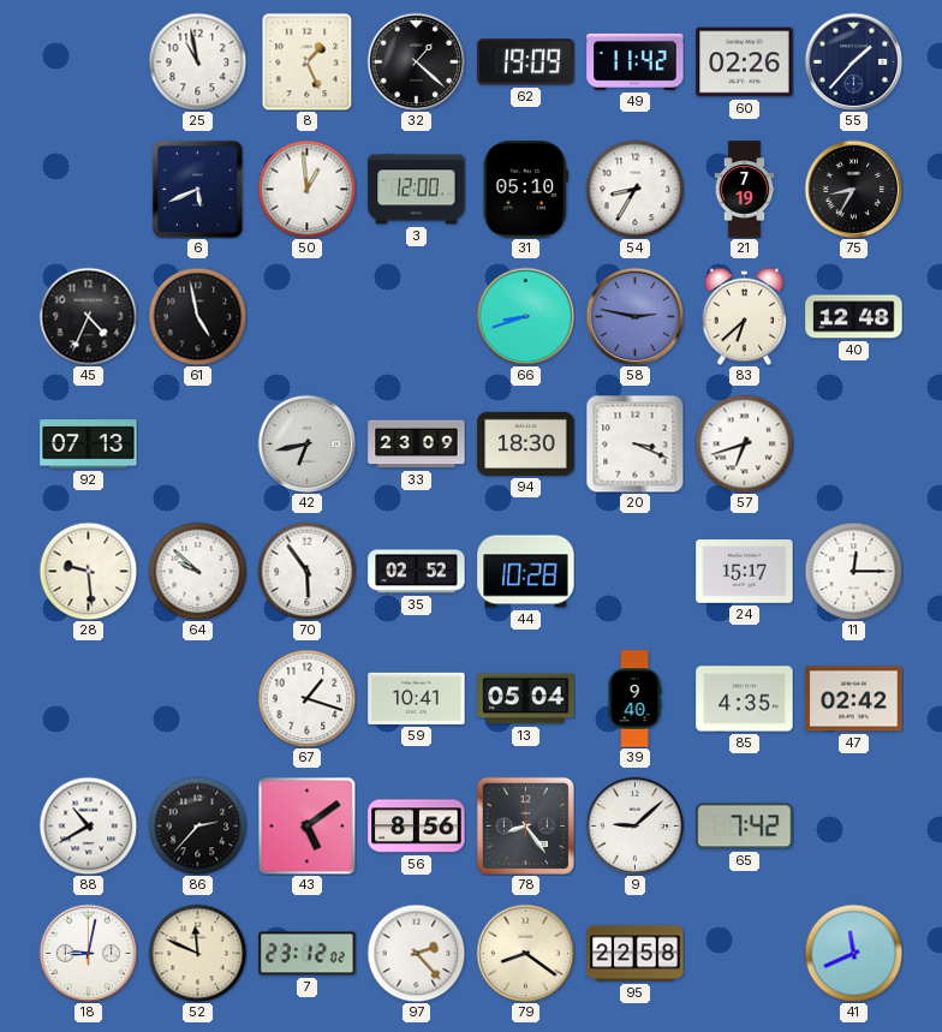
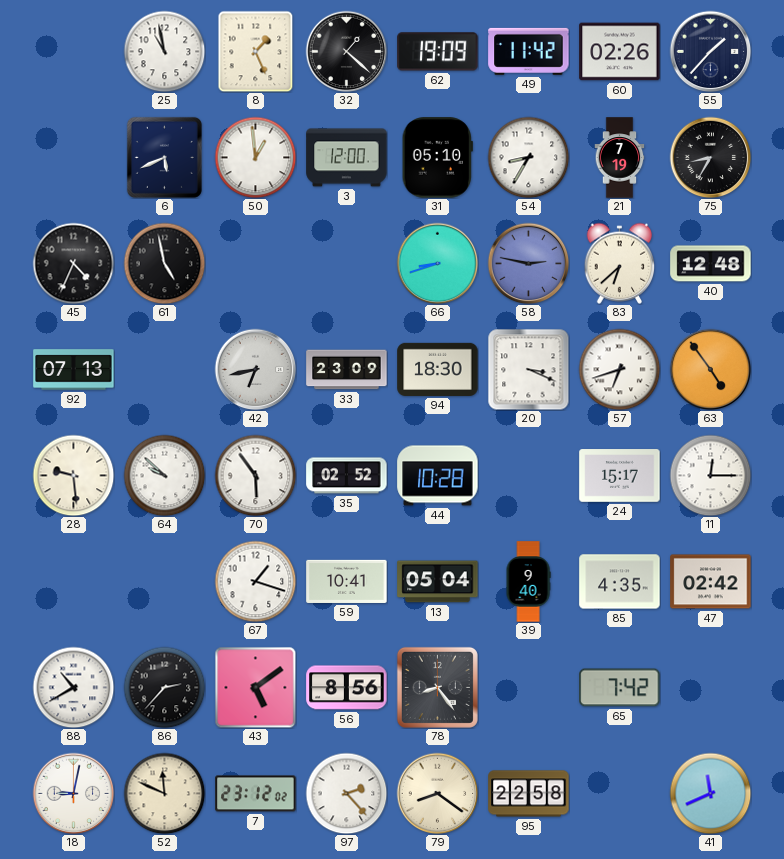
63: none -> 4:54 (710, 369)
9: 9:08 -> none (634, 825)
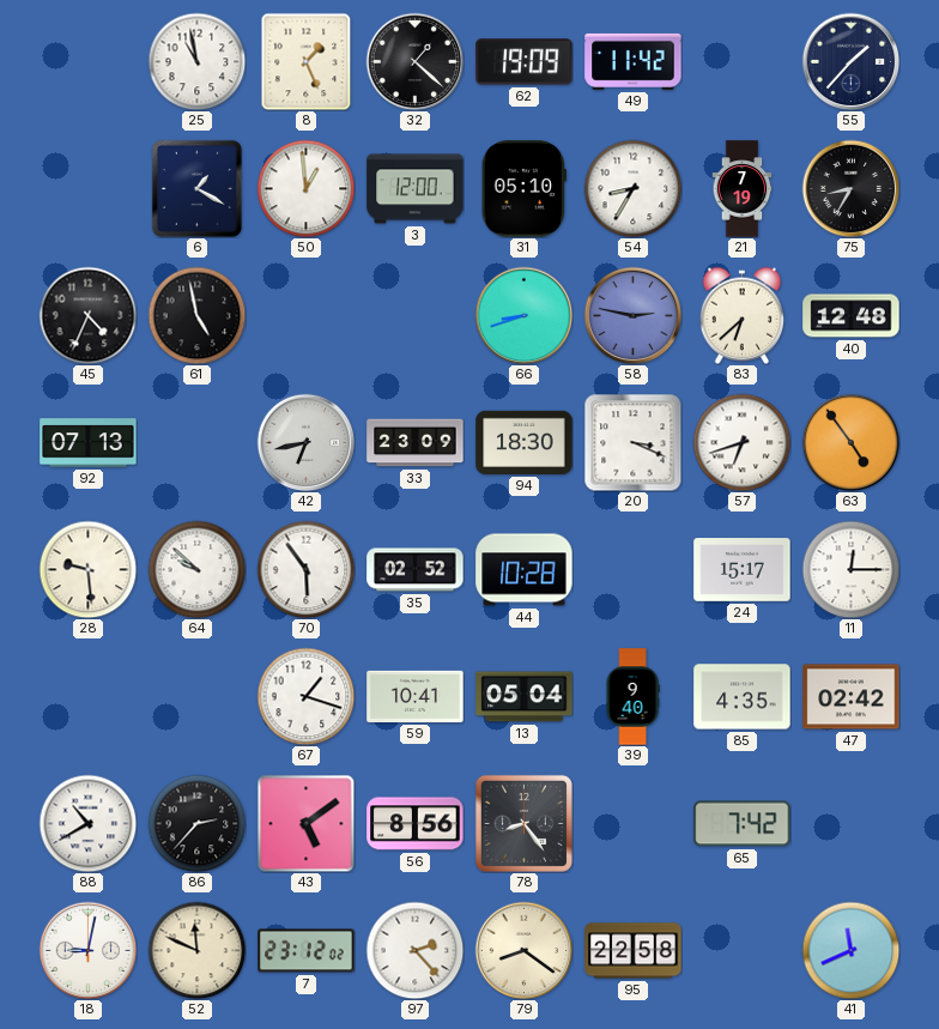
60: 02:26 -> none (620, 52)
6: 5:41 -> 1:20 (196, 188)
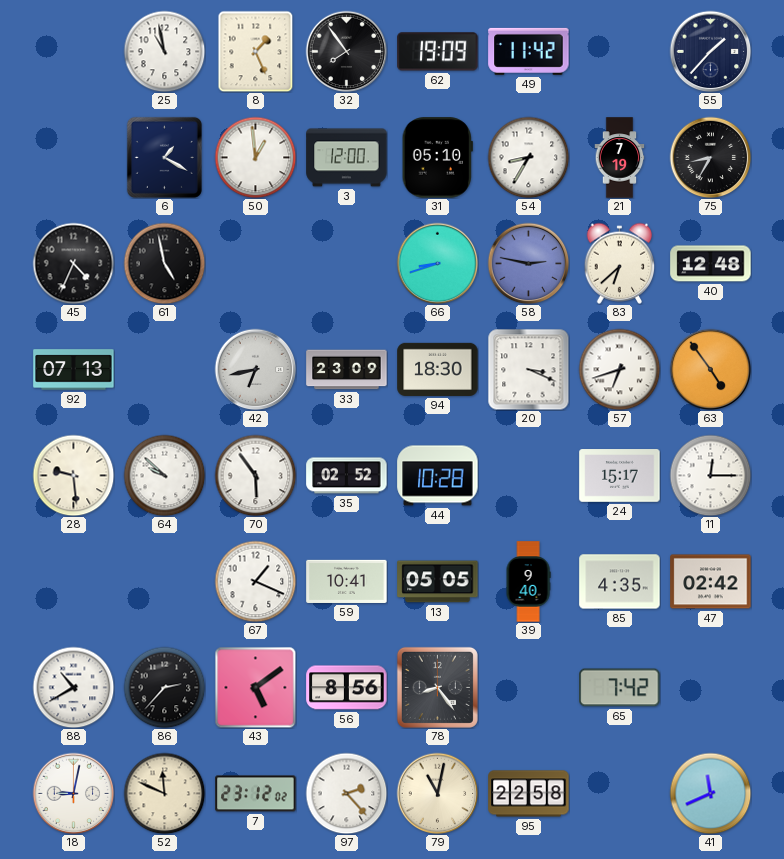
32: 1:22 -> 7:54 (346, 51)
67: 1:18 -> 1:19 (255, 581)
13: 05:04 -> 05:05 (438, 582)
79: 8:21 -> 11:02 (437, 793)
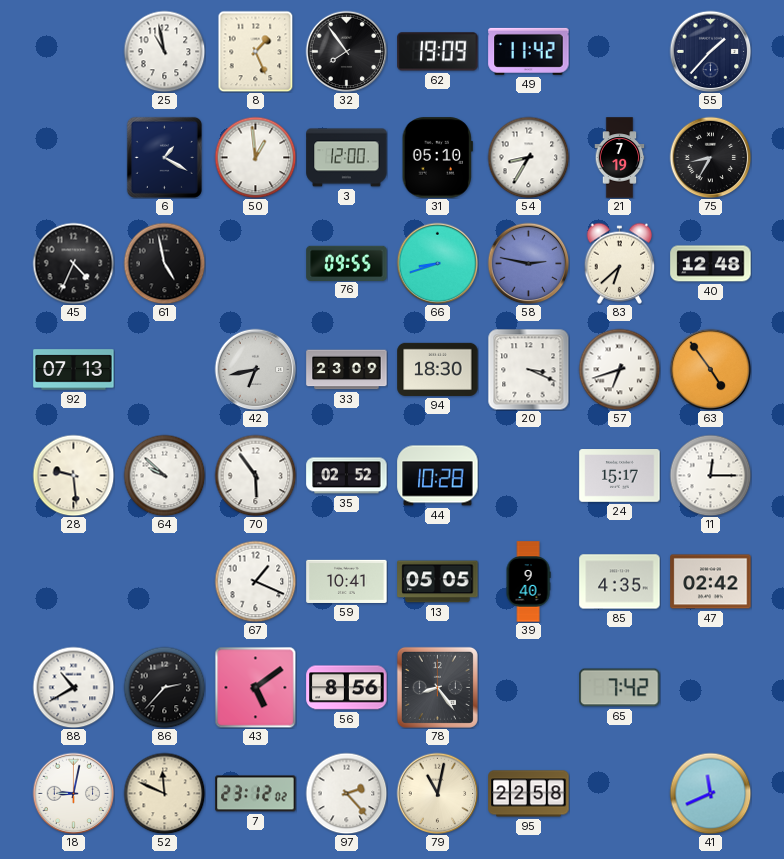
76: none -> 09:55 (347, 263)
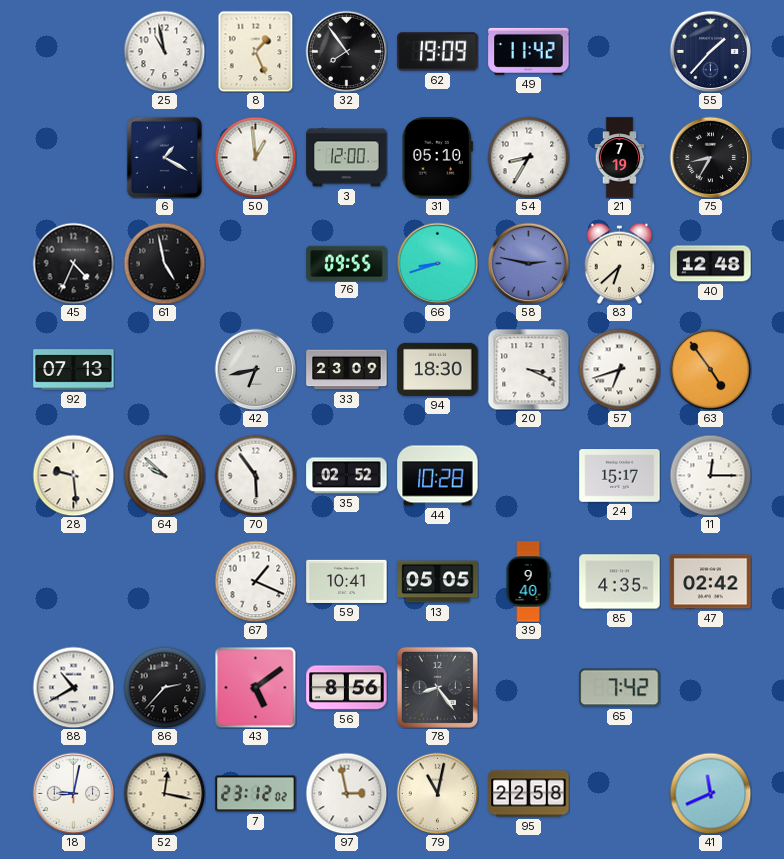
52: 11:49 -> 12:17 (164, 793)
97: 2:23 -> 2:58 (346, 793)
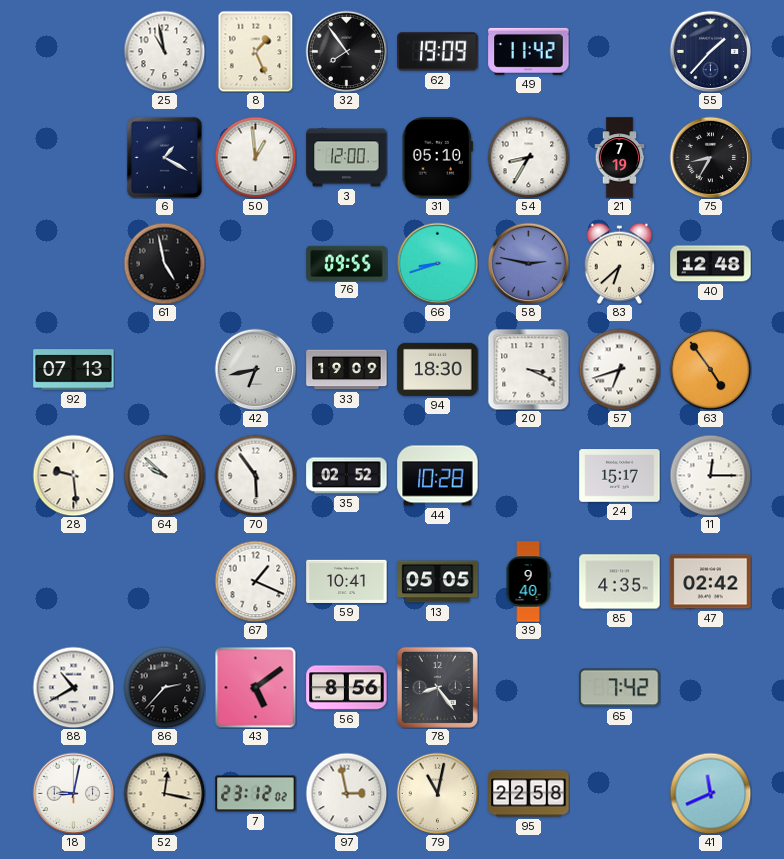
45: 4:34 -> none (73, 263)
33: 23:09 -> 19:09 (347, 370)
